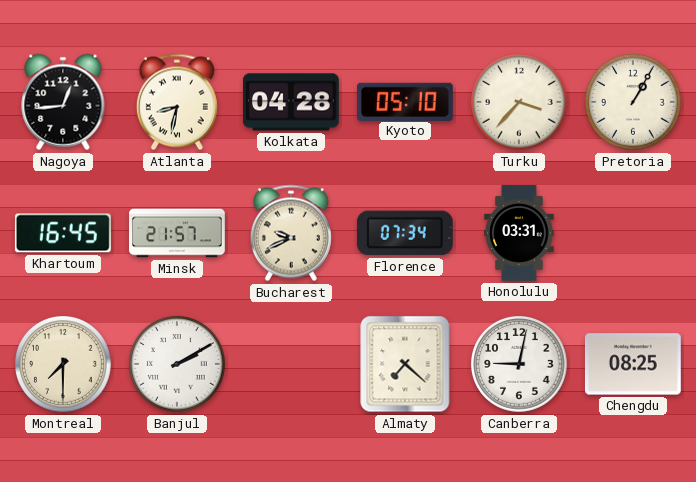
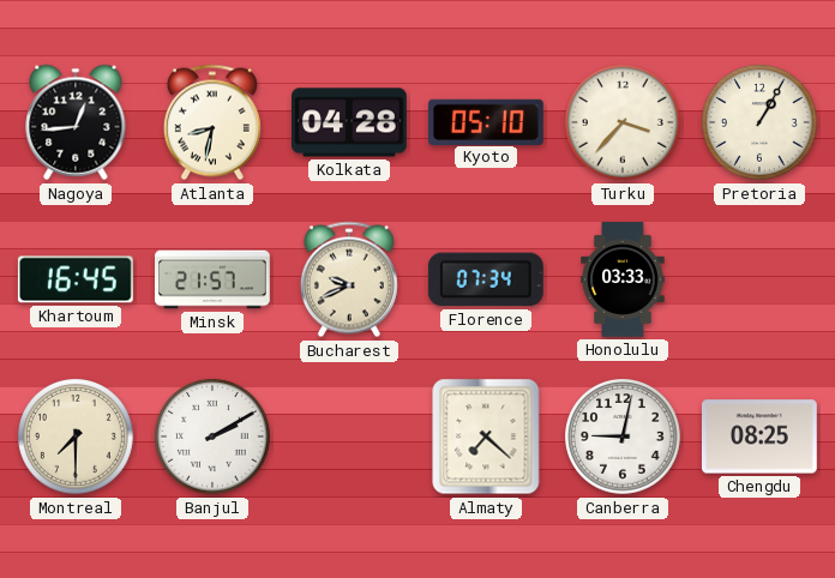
Honolulu: 03:31 -> 03:33 (623, 279)
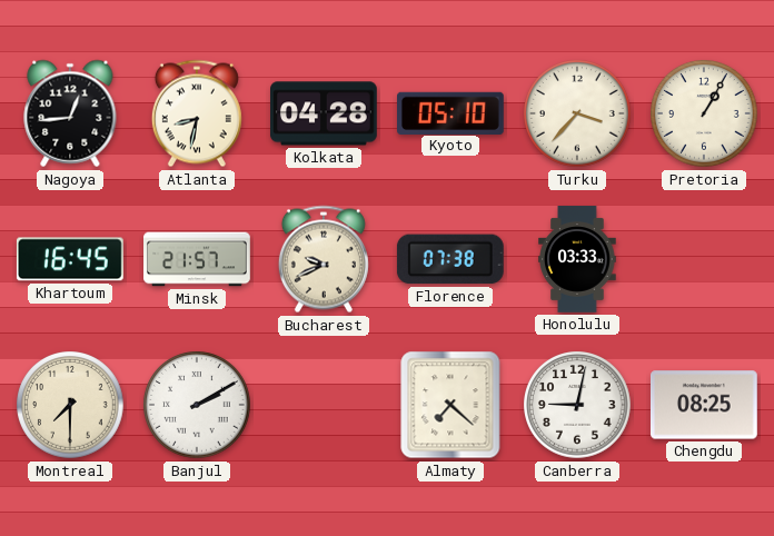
Florence: 07:34 -> 07:38 (450, 259)
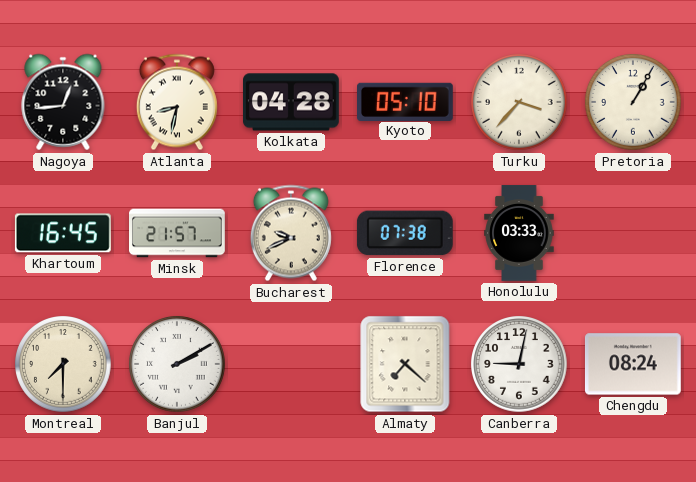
Chengdu: 08:25 -> 08:24 (633, 364)
